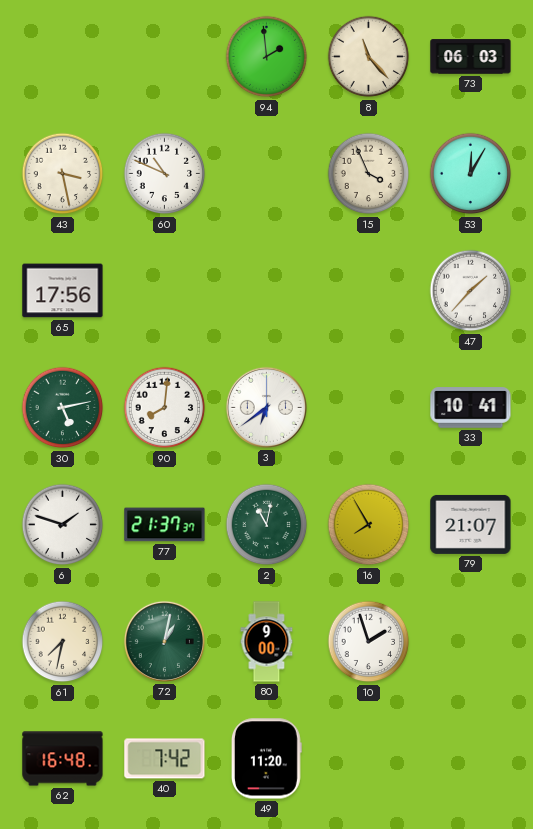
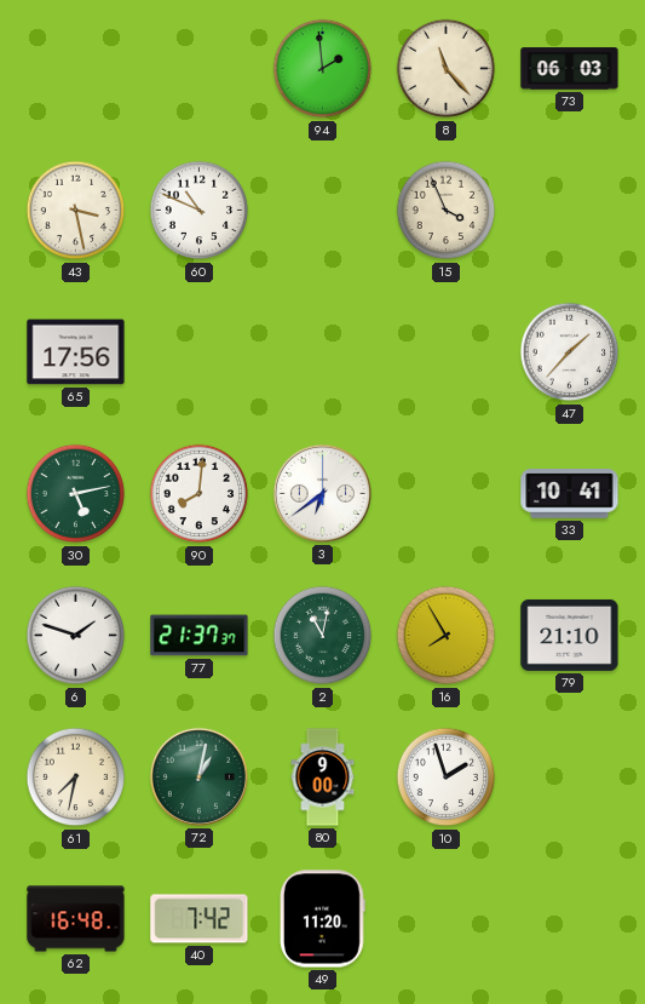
53: 12:05 -> none (471, 174)
79: 21:07 -> 21:10 (570, 635)
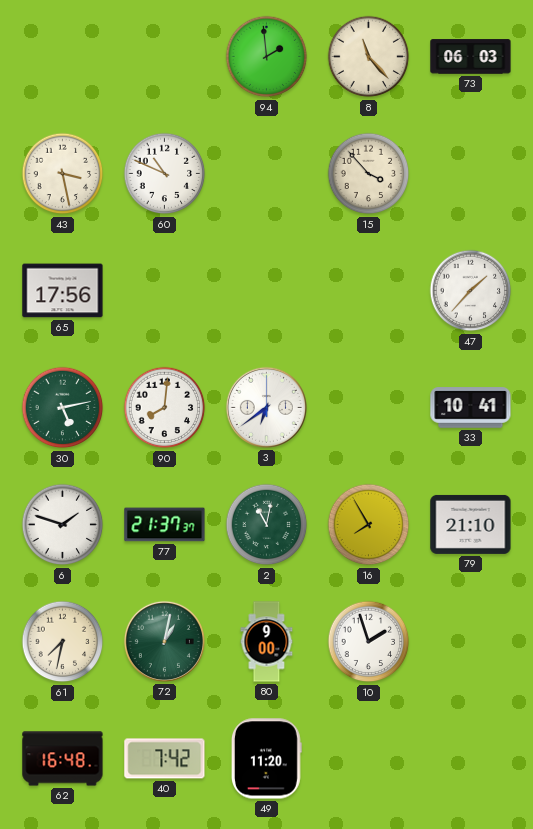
15: 3:56 -> 3:53 (369, 174)
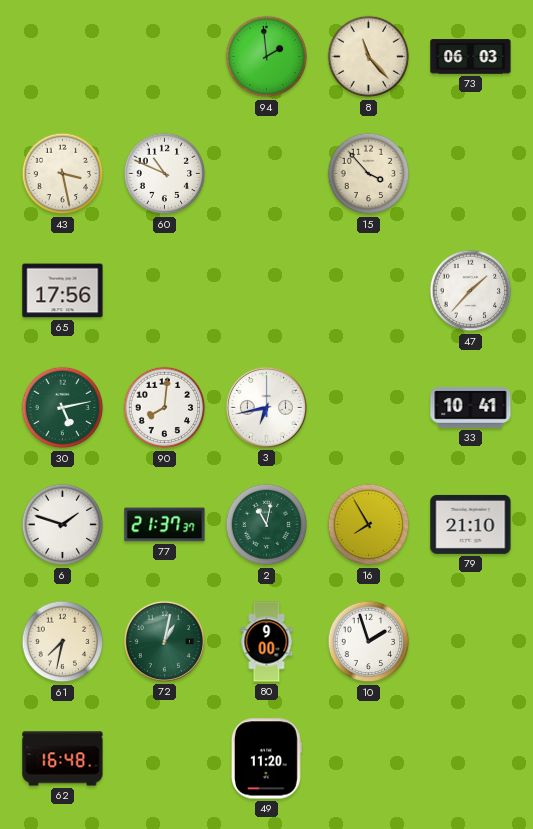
3: 6:39 -> 6:43 (266, 407)
40: 7:42 -> none (165, 759)
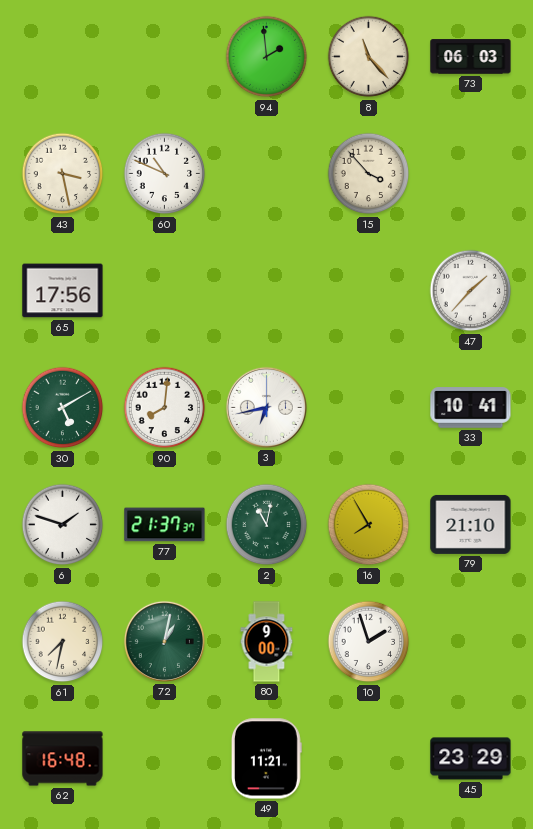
30: 5:13 -> 5:10 (63, 408)
49: 11:20 -> 11:21 (266, 759)
45: none -> 23:29 (471, 759)
